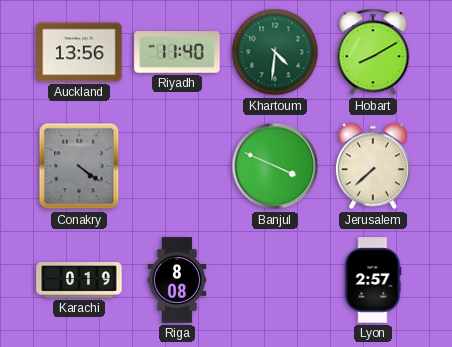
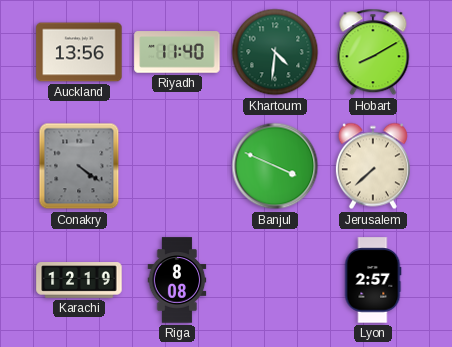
Karachi: 0:19 -> 12:19 (79, 280)
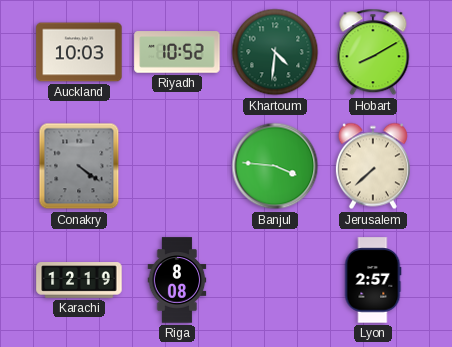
Auckland: 13:56 -> 10:03 (79, 52)
Riyadh: 11:40 -> 10:52 (177, 52)
Banjul: 3:49 -> 3:46 (275, 166)
